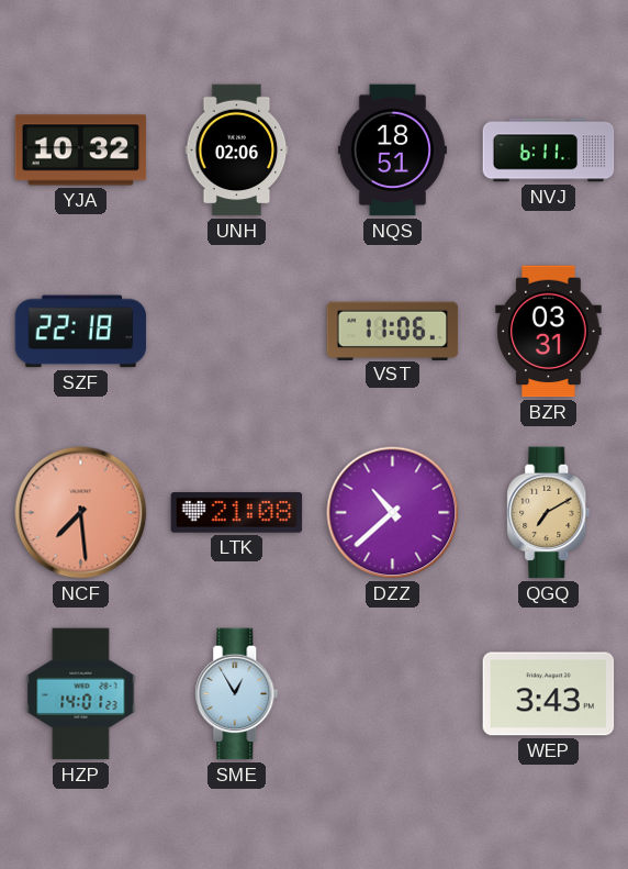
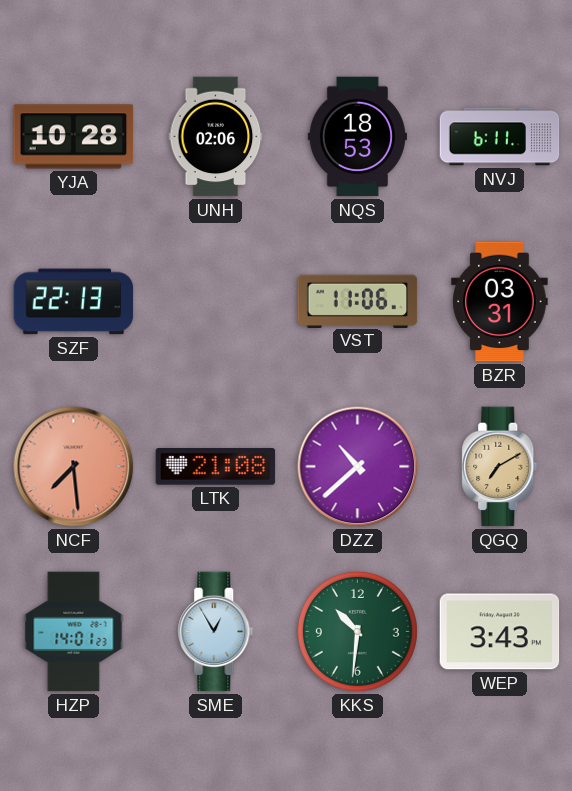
YJA: 10:32 -> 10:28 (74, 137)
NQS: 18:51 -> 18:53 (357, 137)
SZF: 22:18 -> 22:13 (74, 302)
KKS: none -> 10:31 (357, 631)
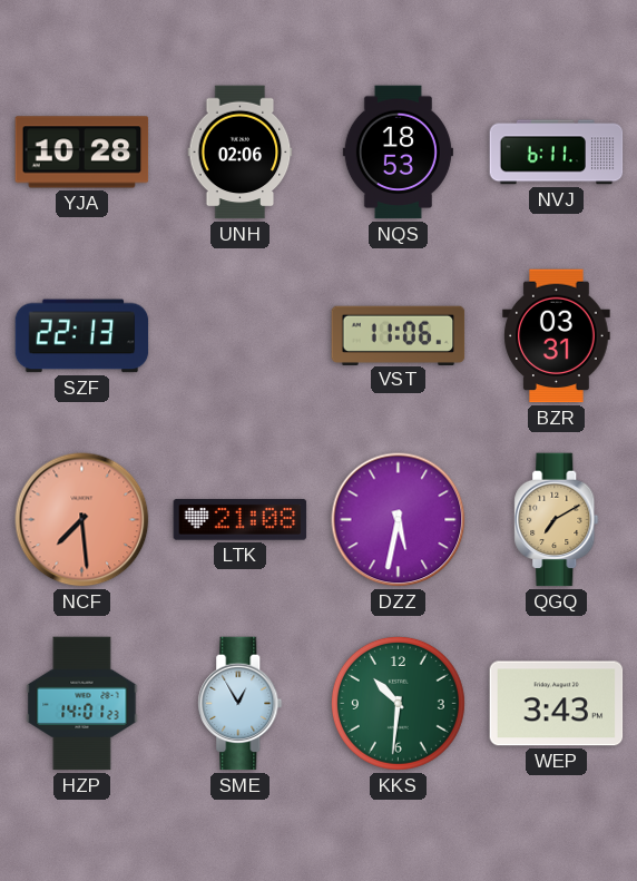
DZZ: 10:38 -> 5:32 (399, 520)
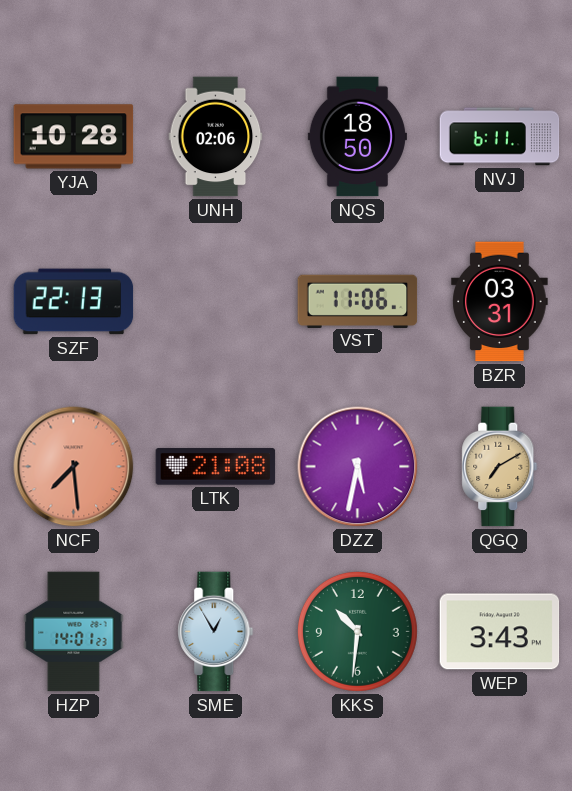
NQS: 18:53 -> 18:50 (357, 137)
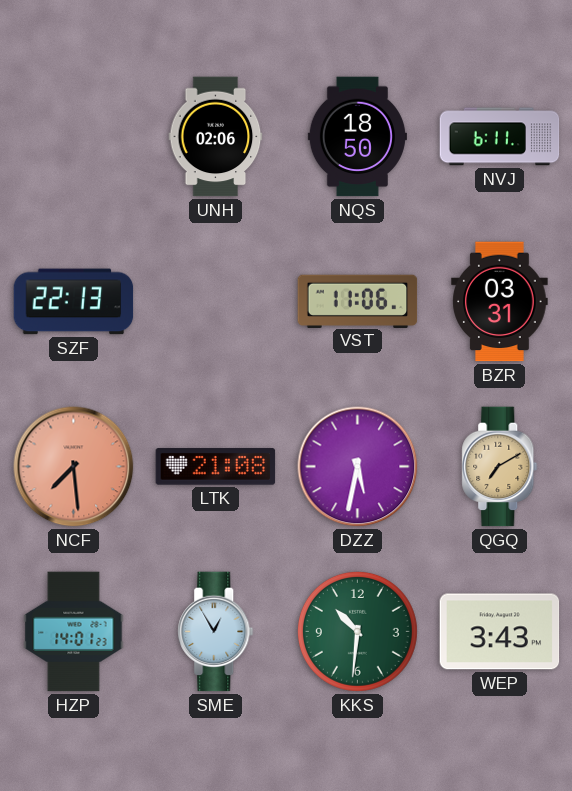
YJA: 10:28 -> none (74, 137)
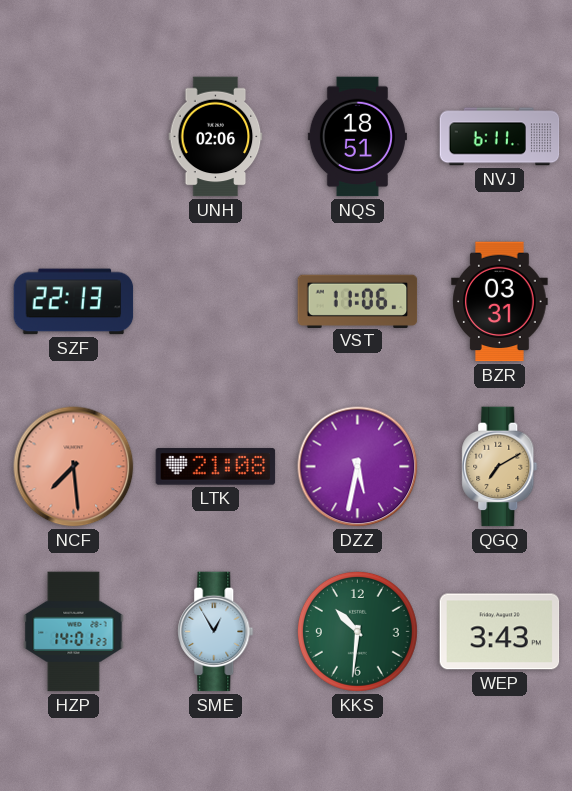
NQS: 18:50 -> 18:51 (357, 137)
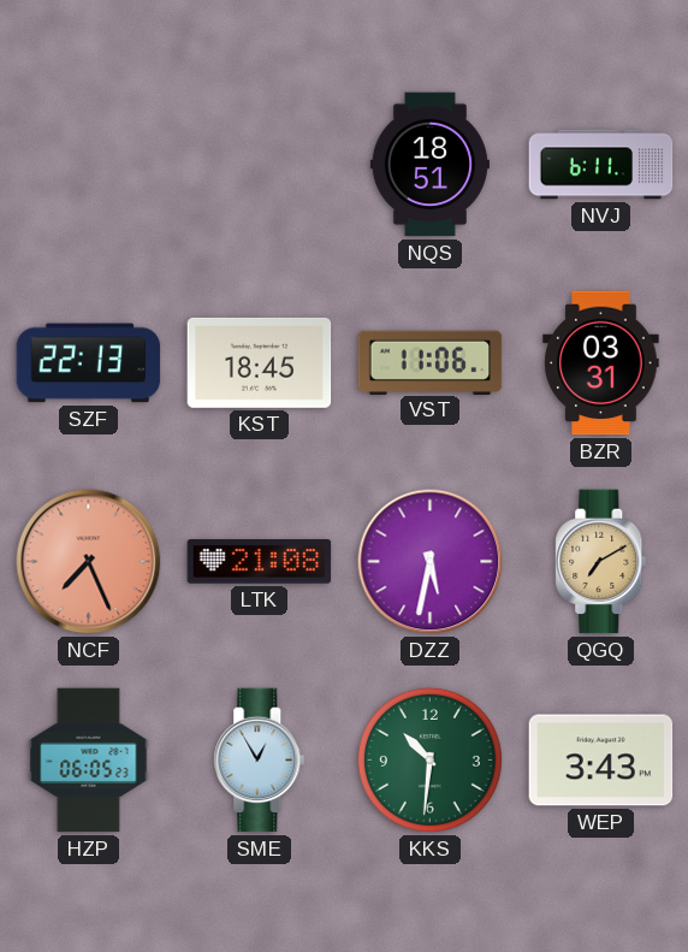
UNH: 02:06 -> none (216, 137)
KST: none -> 18:45 (260, 362)
NCF: 7:29 -> 7:26 (89, 562)
HZP: 14:01 -> 06:05 (89, 761)
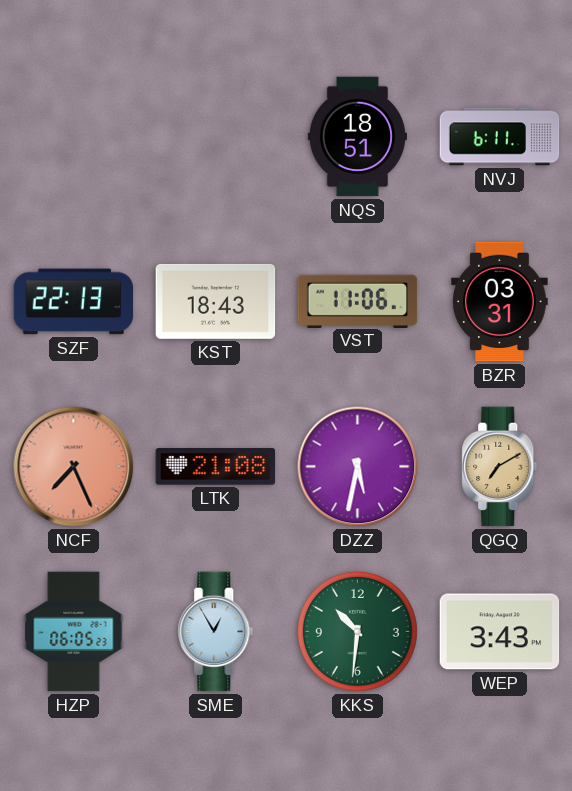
KST: 18:45 -> 18:43 (216, 301)
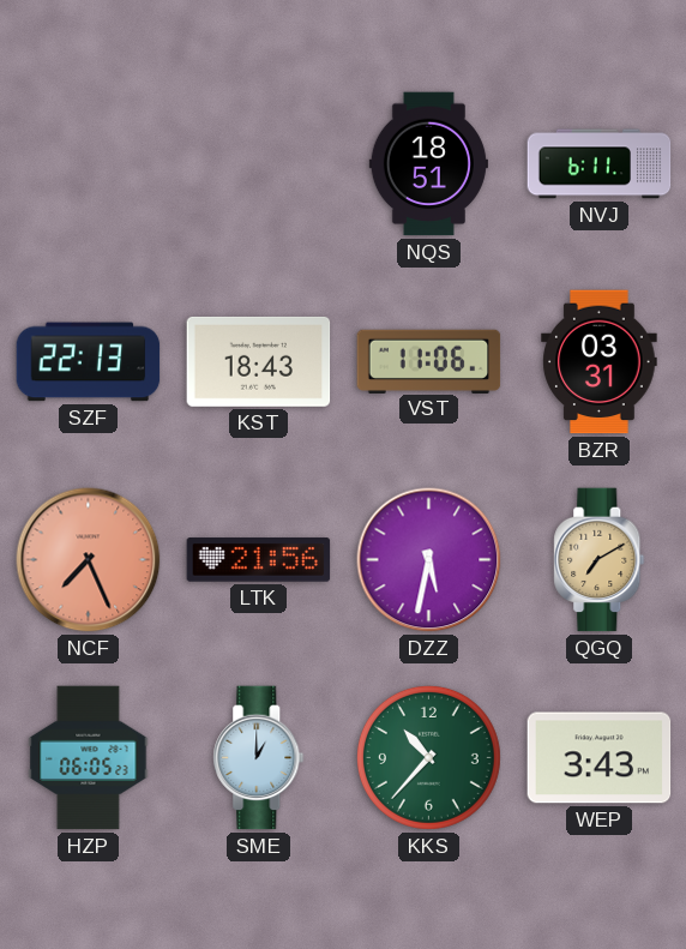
LTK: 21:08 -> 21:56 (259, 560)
SME: 12:55 -> 1:00 (259, 758)
KKS: 10:31 -> 10:37 (428, 757)
